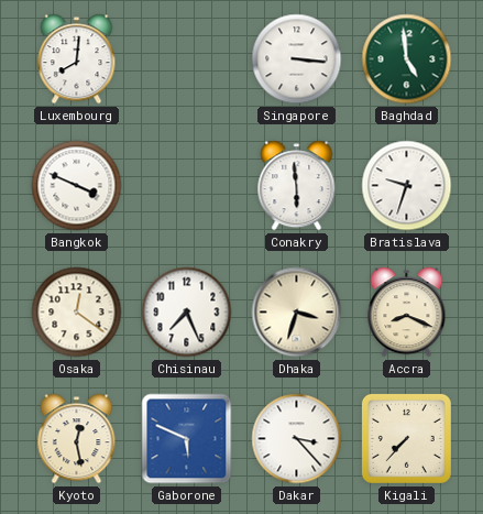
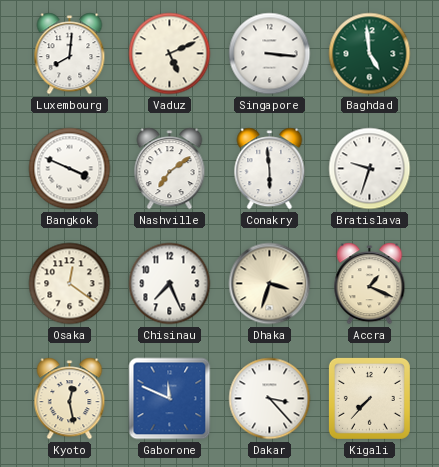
Vaduz: none -> 5:11 (170, 54)
Nashville: none -> 7:09 (170, 169)
Accra: 8:19 -> 1:19 (370, 284)
Gaborone: 5:49 -> 11:49 (170, 399)
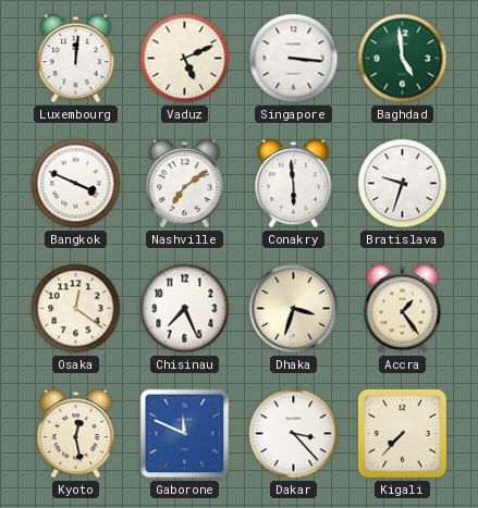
Luxembourg: 8:01 -> 12:01 (76, 59)
Accra: 1:19 -> 1:24 (403, 309)
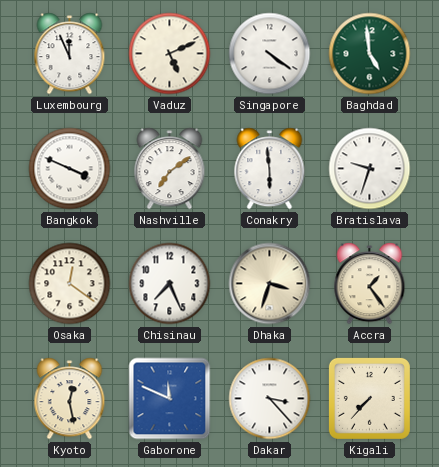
Luxembourg: 12:01 -> 11:56 (70, 54)
Singapore: 3:16 -> 4:21 (270, 54)
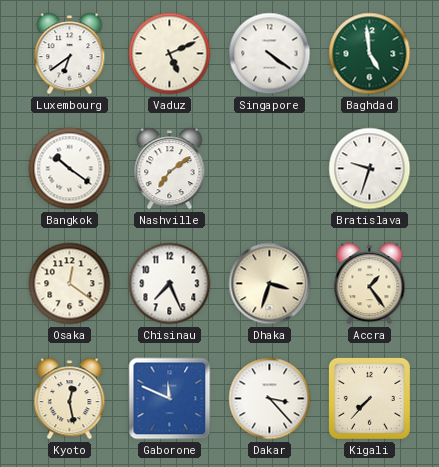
Luxembourg: 11:56 -> 6:39 (70, 54)
Bangkok: 3:49 -> 10:21 (70, 169)
Conakry: 5:59 -> none (270, 169)
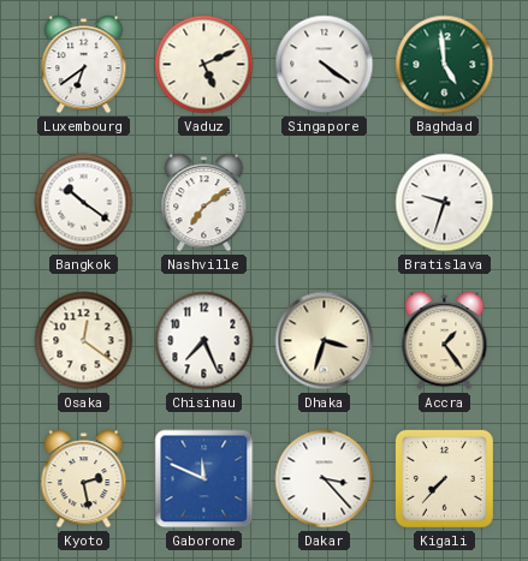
Kyoto: 12:28 -> 2:28 (84, 479)
